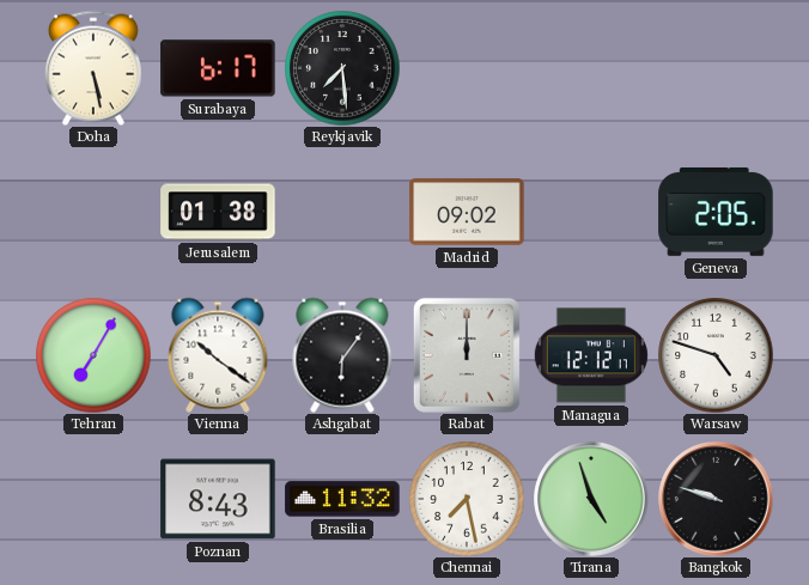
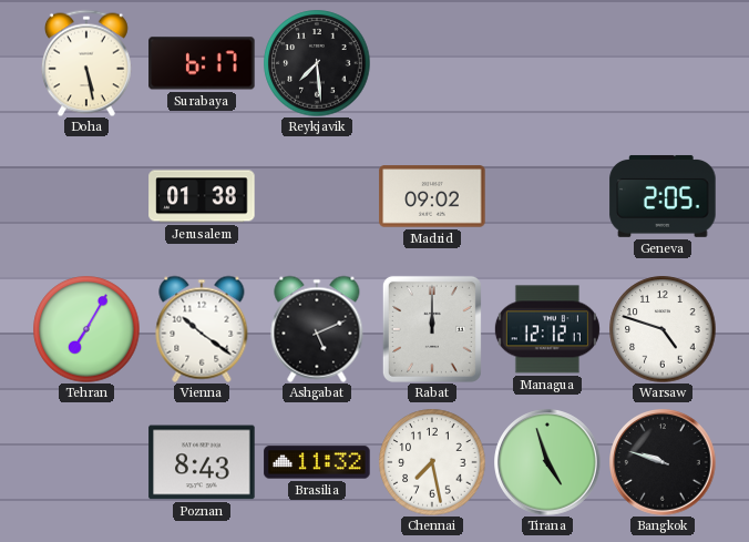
Ashgabat: 6:06 -> 5:11 (317, 329)
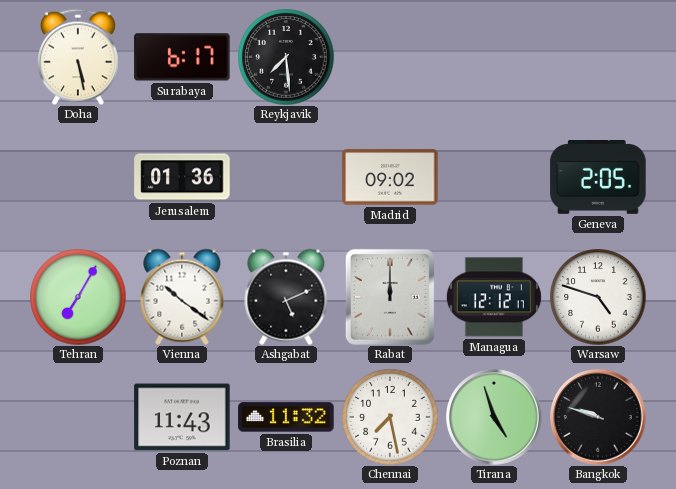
Jerusalem: 01:38 -> 01:36 (182, 177)
Poznan: 8:43 -> 11:43 (182, 417)
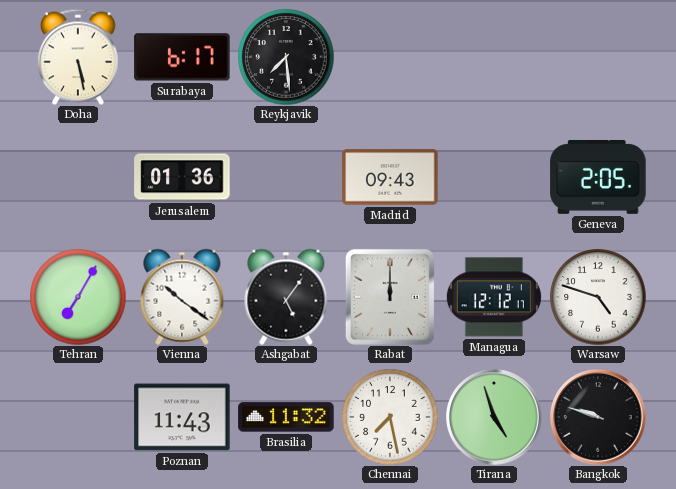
Madrid: 09:02 -> 09:43 (390, 177)
Ashgabat: 5:11 -> 5:06 (286, 297)
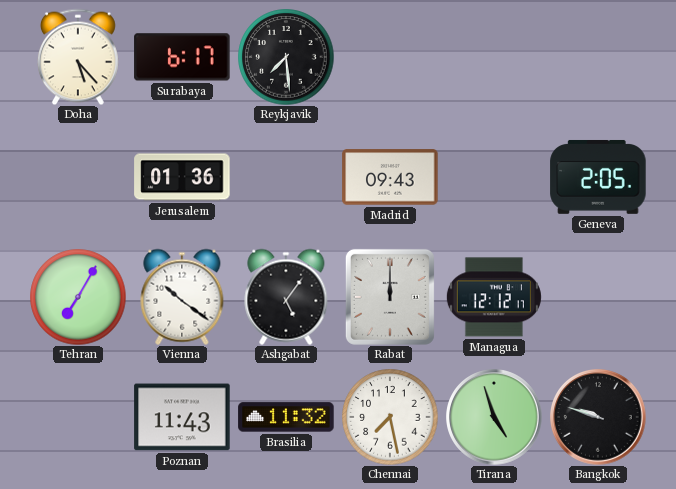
Doha: 5:28 -> 5:23 (78, 57)
Warsaw: 4:48 -> none (598, 297)
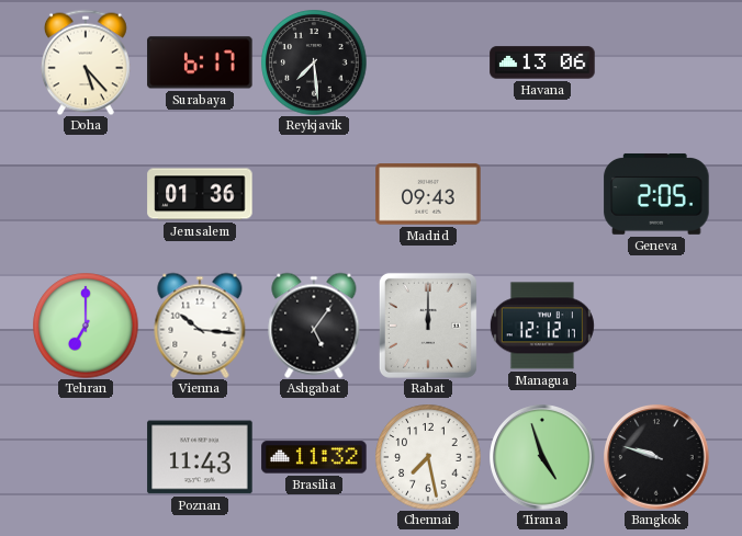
Havana: none -> 13:06 (542, 62)
Tehran: 7:05 -> 7:00 (86, 326)
Vienna: 10:21 -> 10:16 (200, 326)
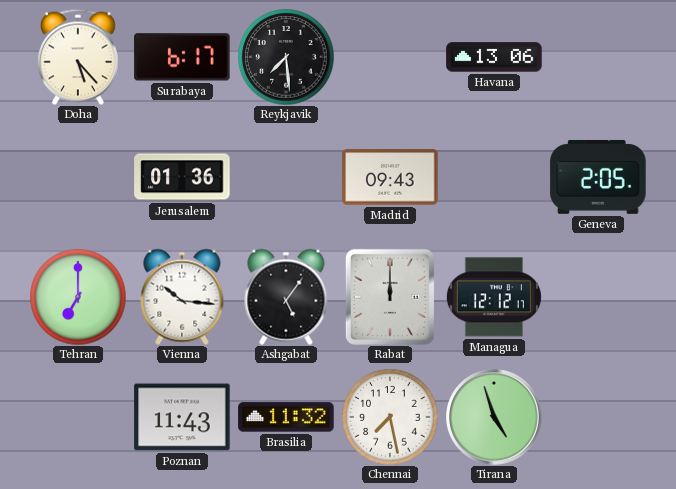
Bangkok: 9:48 -> none (656, 457)
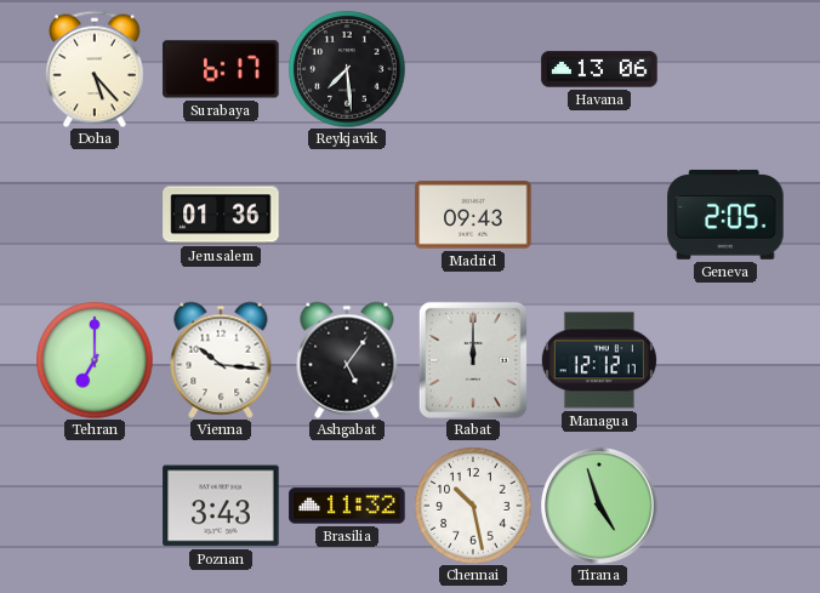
Poznan: 11:43 -> 3:43 (221, 506)
Chennai: 7:28 -> 10:28 (473, 506)
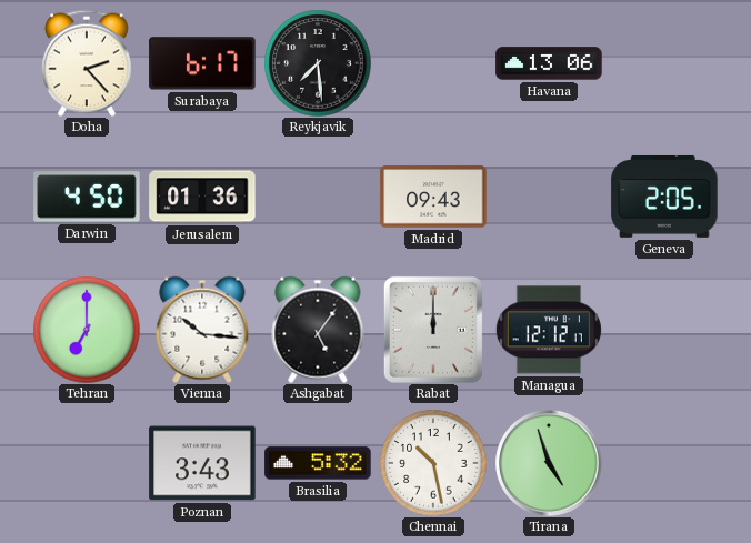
Doha: 5:23 -> 2:23 (87, 63)
Darwin: none -> 4:50 (87, 197)
Brasilia: 11:32 -> 5:32 (318, 463)
